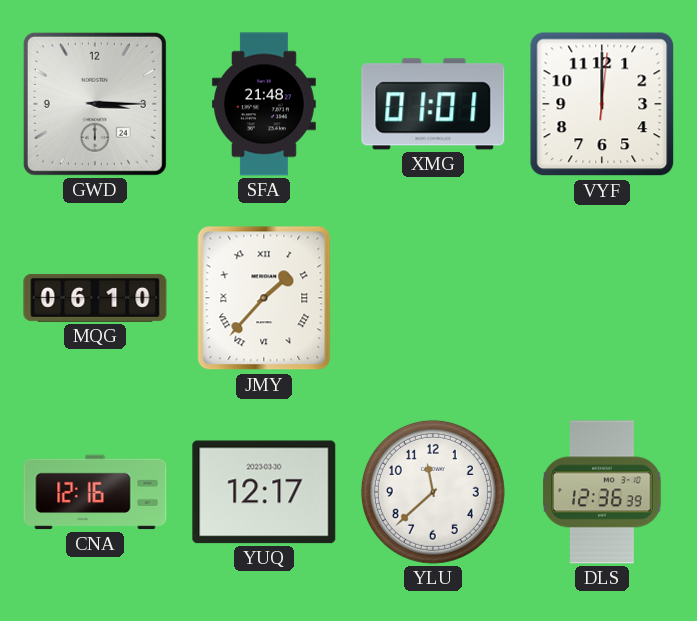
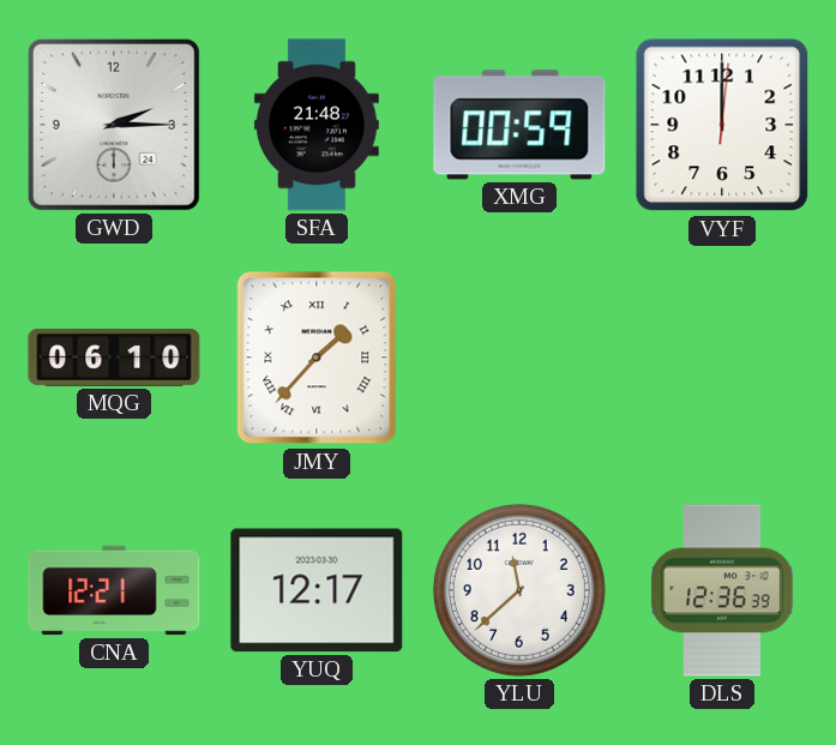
GWD: 3:15 -> 2:15 (114, 125)
XMG: 01:01 -> 00:59 (519, 125)
CNA: 12:16 -> 12:21 (114, 590)
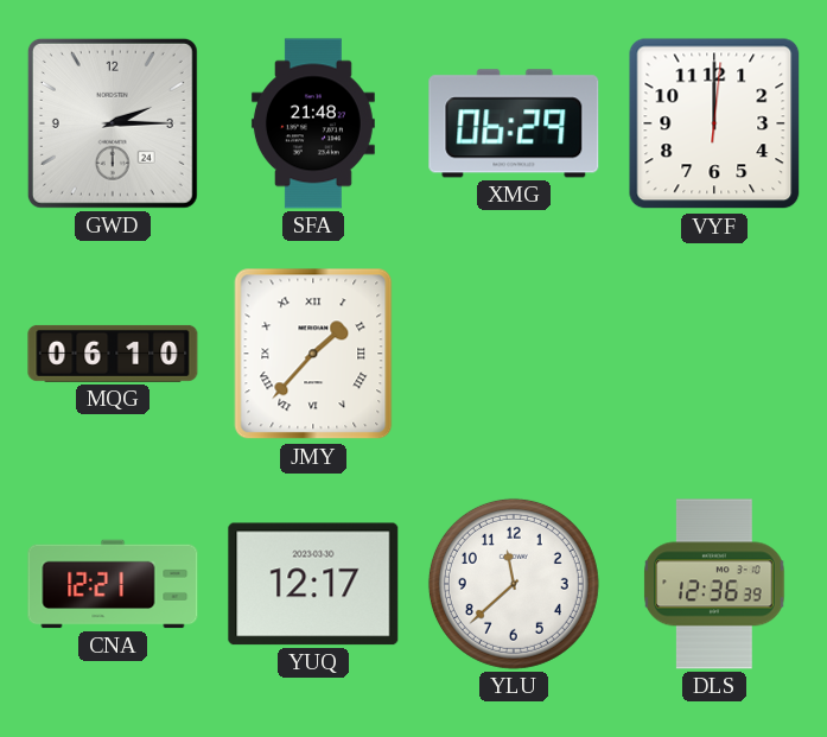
XMG: 00:59 -> 06:29 (514, 123)
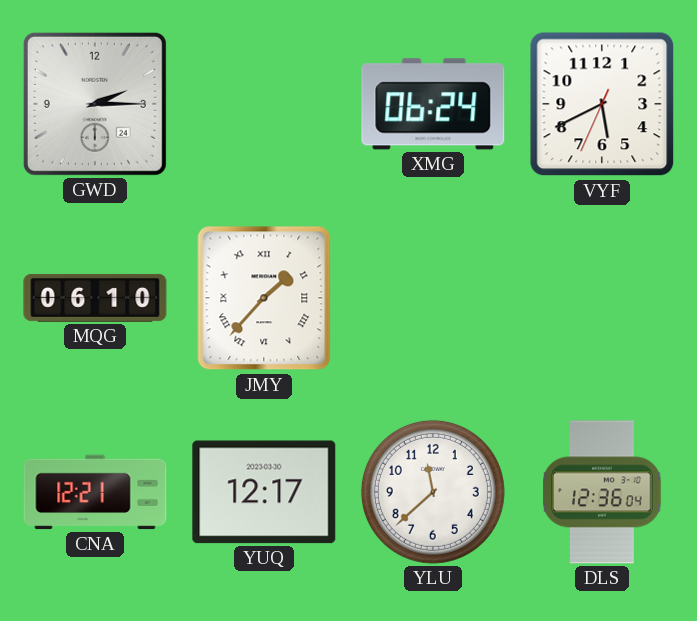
SFA: 21:48 -> none (313, 123)
XMG: 06:29 -> 06:24 (433, 104)
VYF: 12:00 -> 5:40 (602, 104)
DLS: 12:36:39 -> 12:36:04 (602, 492)
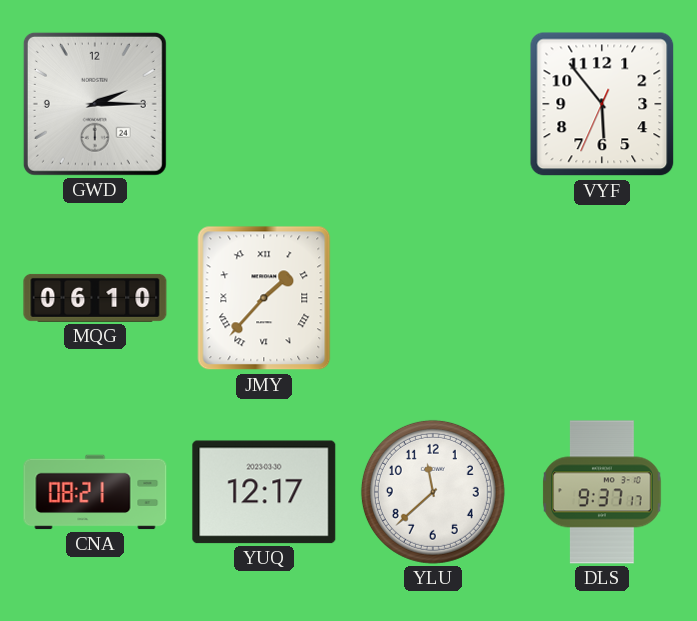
XMG: 06:24 -> none (433, 104)
VYF: 5:40 -> 5:53 (602, 104)
CNA: 12:21 -> 08:21 (95, 492)
DLS: 12:36 -> 9:37 (602, 492)
